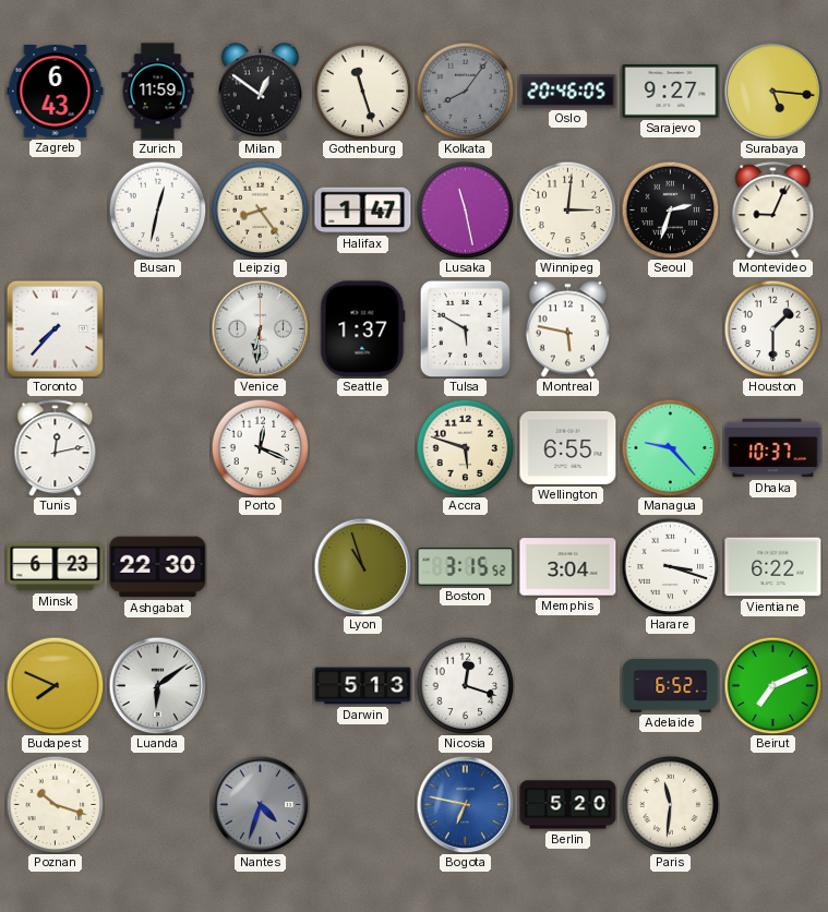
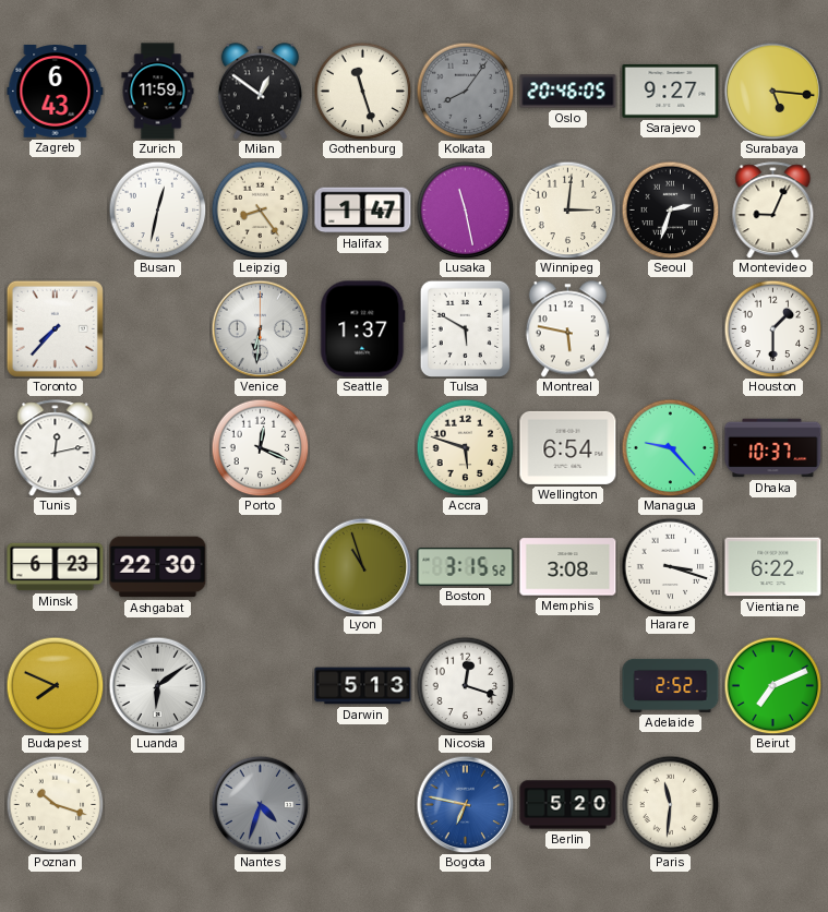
Wellington: 6:55 -> 6:54 (568, 447)
Memphis: 3:04 -> 3:08 (568, 567)
Adelaide: 6:52 -> 2:52 (671, 685)
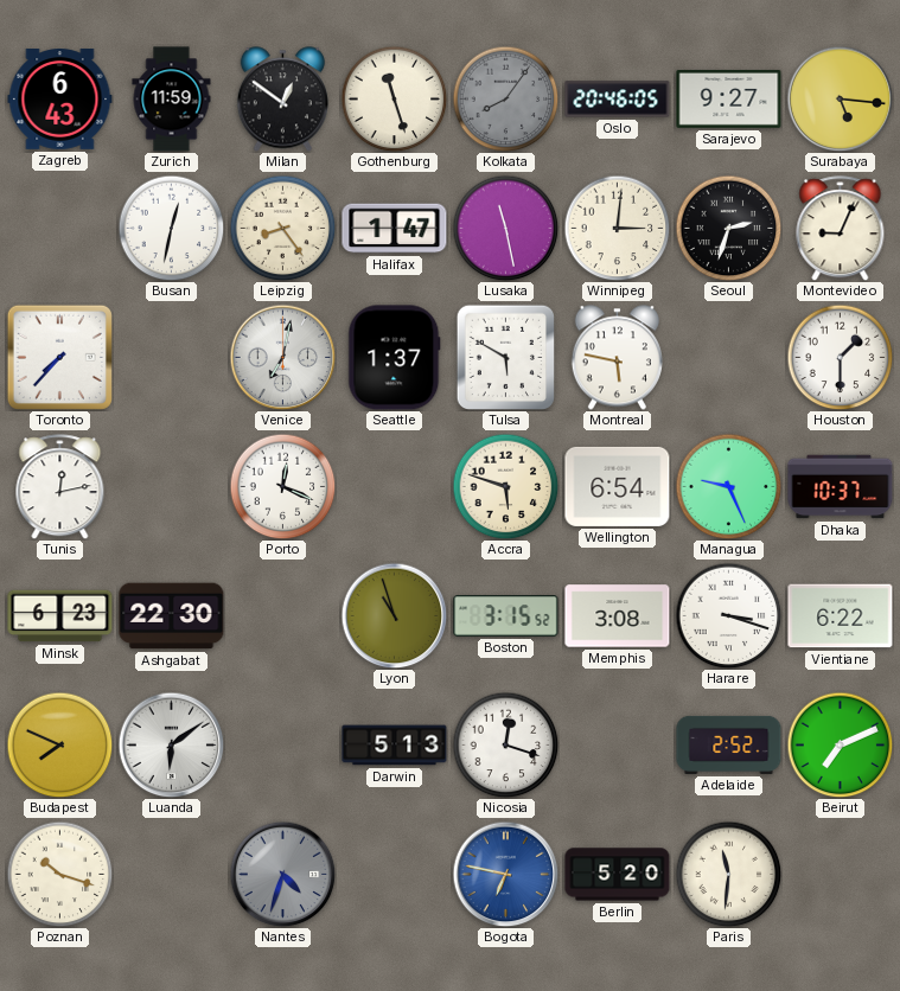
Venice: 6:31 -> 7:02 (282, 357)
Managua: 9:23 -> 9:26 (728, 486)
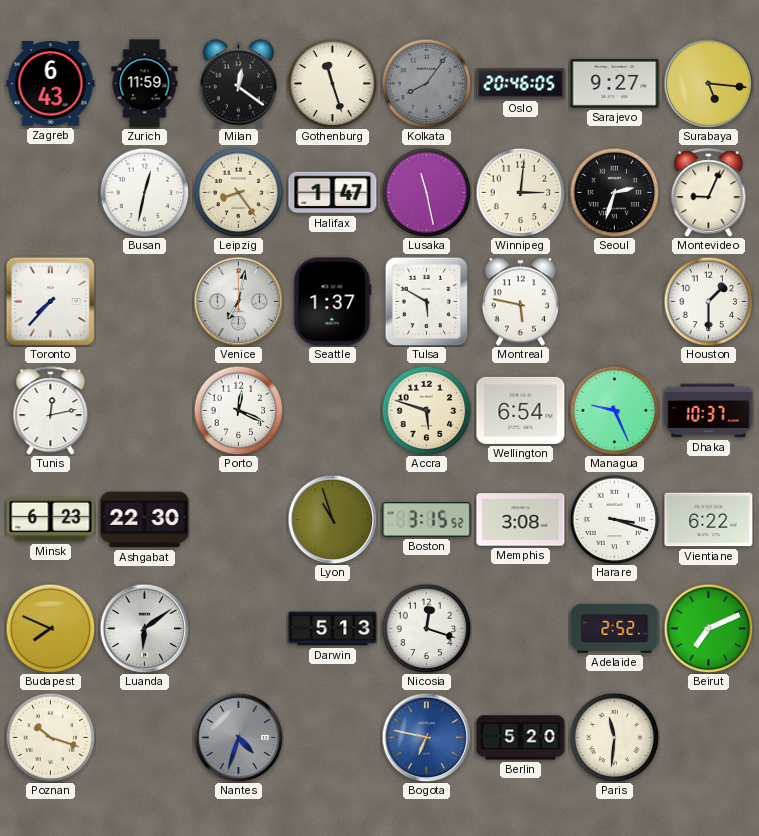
Milan: 12:51 -> 12:21 (238, 84)
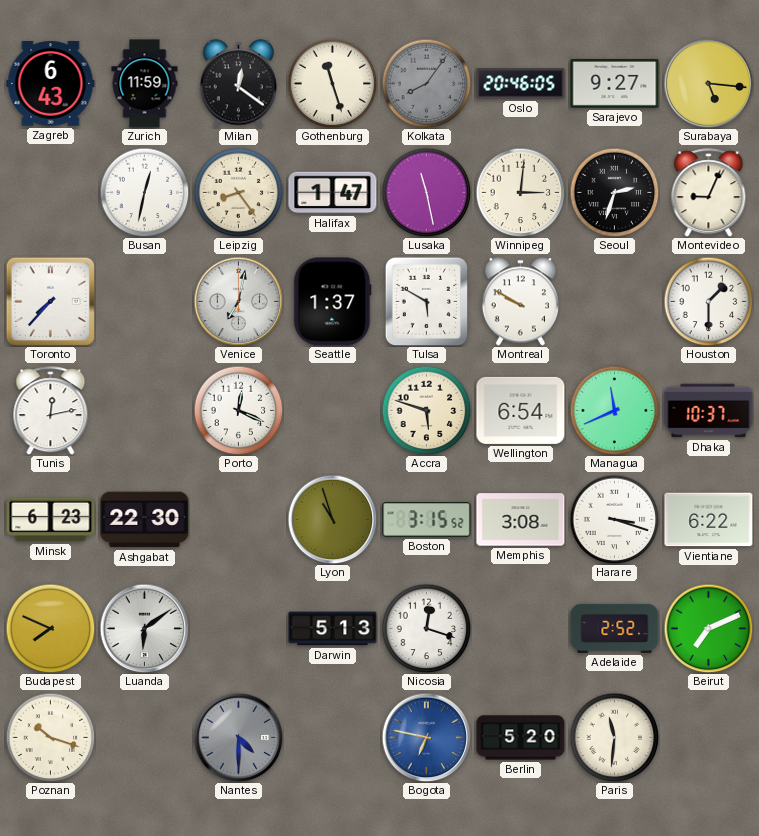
Montreal: 5:47 -> 9:50 (520, 302)
Managua: 9:26 -> 11:41 (614, 410)
Nantes: 4:33 -> 4:30 (238, 737)
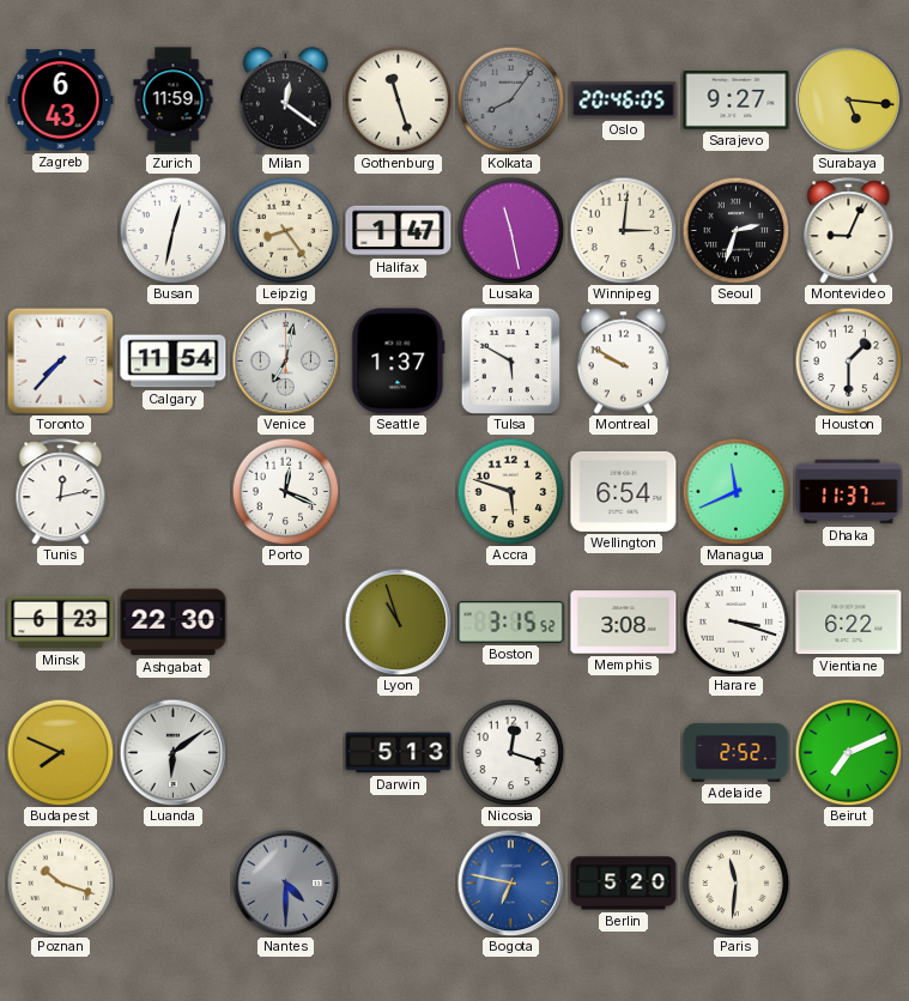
Calgary: none -> 11:54 (174, 362)
Dhaka: 10:37 -> 11:37 (849, 492)
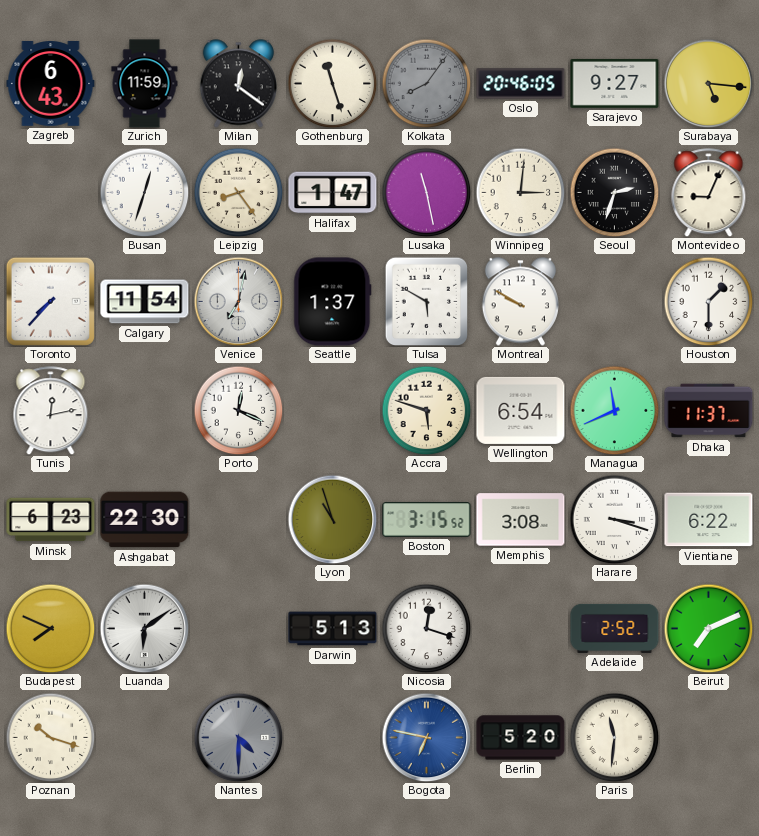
Busan: 12:32 -> 12:33 (144, 192)
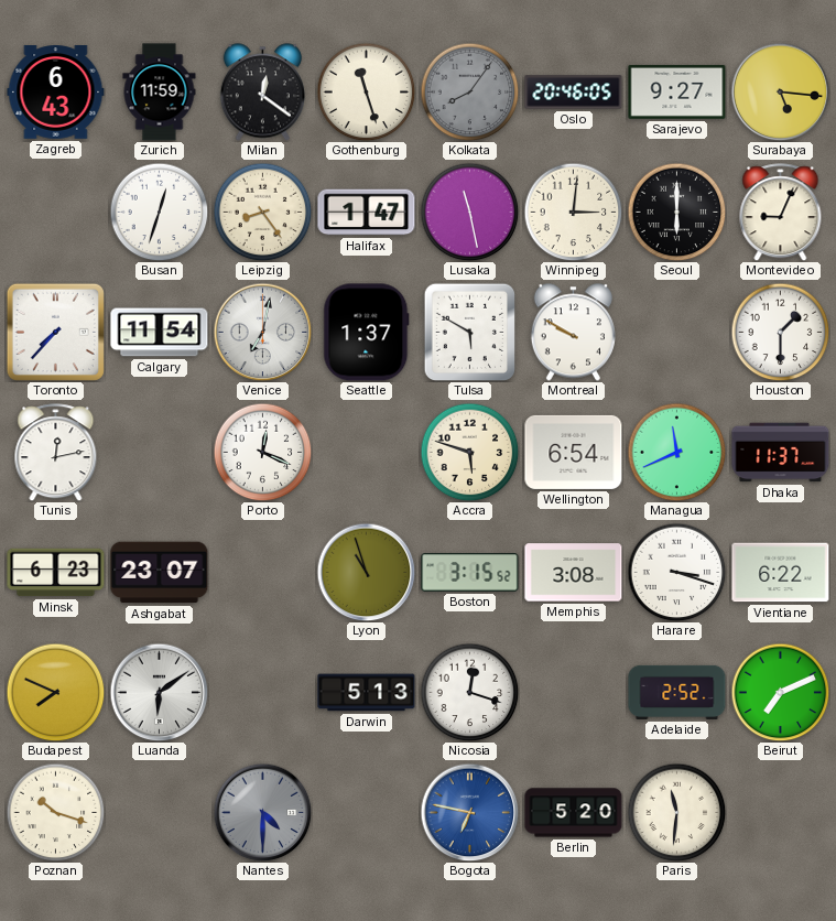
Seoul: 2:33 -> 6:00 (676, 212)
Ashgabat: 22:30 -> 23:07 (160, 573)
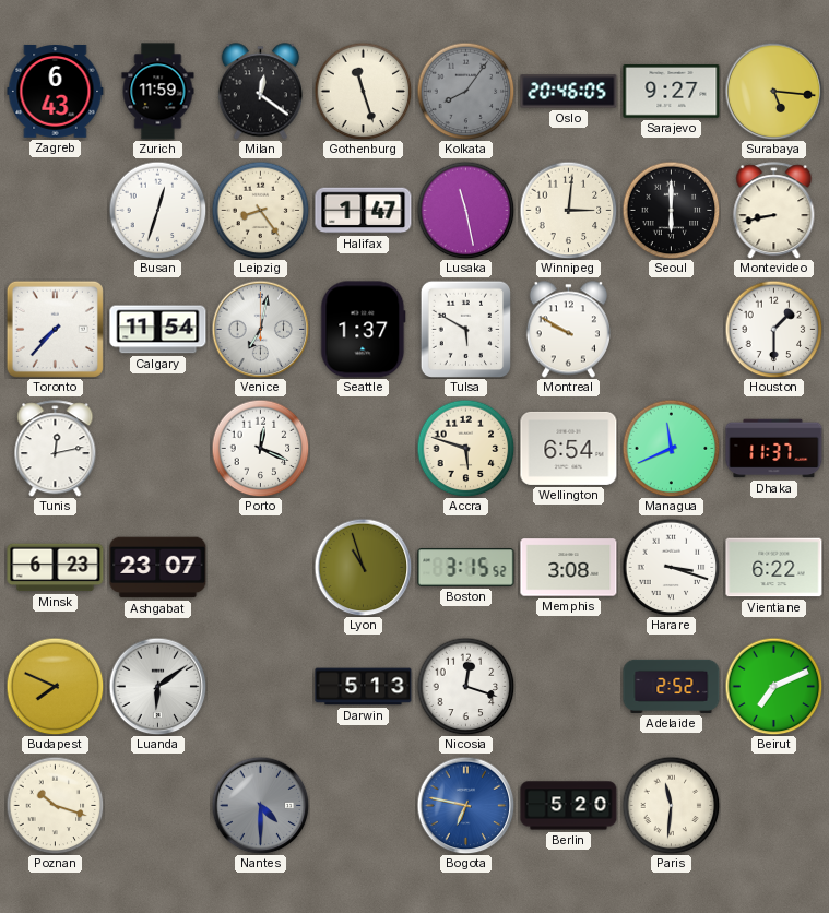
Montevideo: 9:04 -> 8:43 (774, 211)
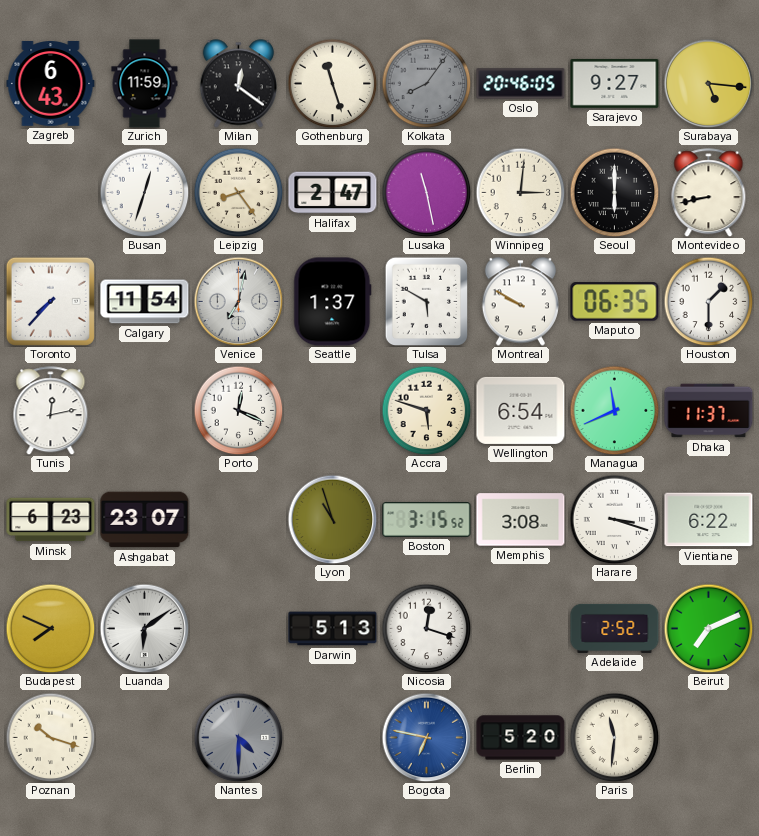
Halifax: 1:47 -> 2:47 (333, 193)
Maputo: none -> 06:35 (615, 302)
